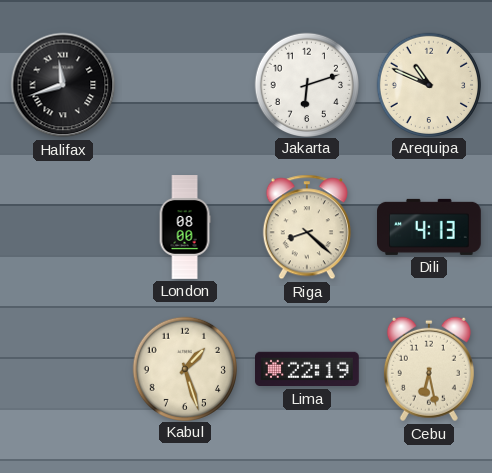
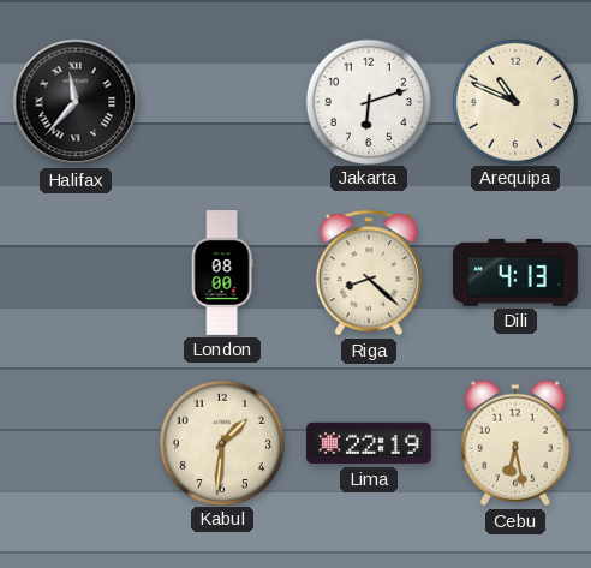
Halifax: 11:42 -> 11:37 (76, 102)
Kabul: 1:27 -> 1:31 (221, 442)
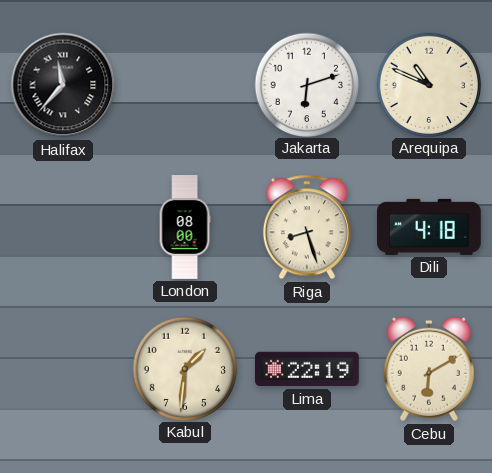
Riga: 8:22 -> 8:27 (307, 227)
Dili: 4:13 -> 4:18 (430, 227)
Cebu: 6:28 -> 6:10 (429, 369)
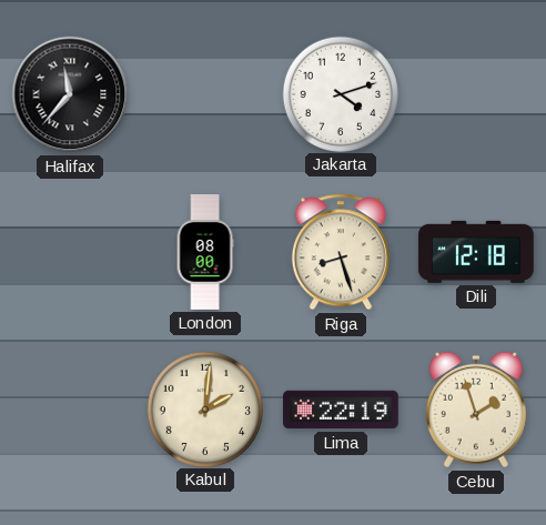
Jakarta: 6:12 -> 4:12 (340, 93)
Arequipa: 10:49 -> none (428, 84)
Dili: 4:18 -> 12:18 (477, 252)
Kabul: 1:31 -> 2:01 (204, 408)
Cebu: 6:10 -> 1:57 (476, 410)
